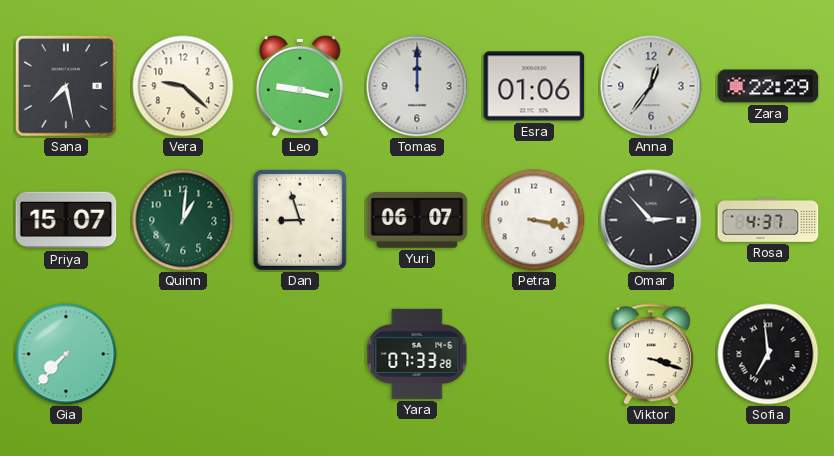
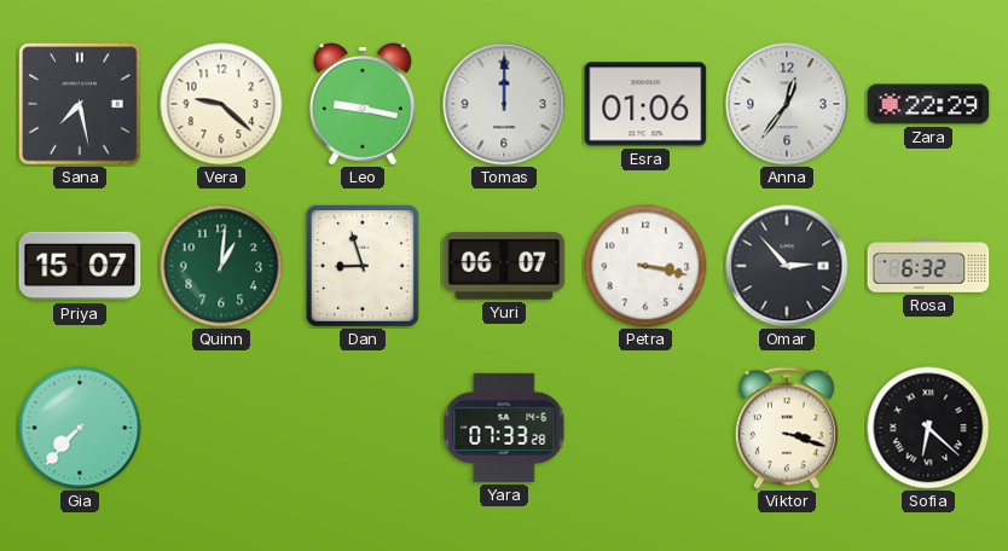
Rosa: 4:37 -> 6:32 (928, 267)
Sofia: 6:59 -> 6:22 (928, 428)
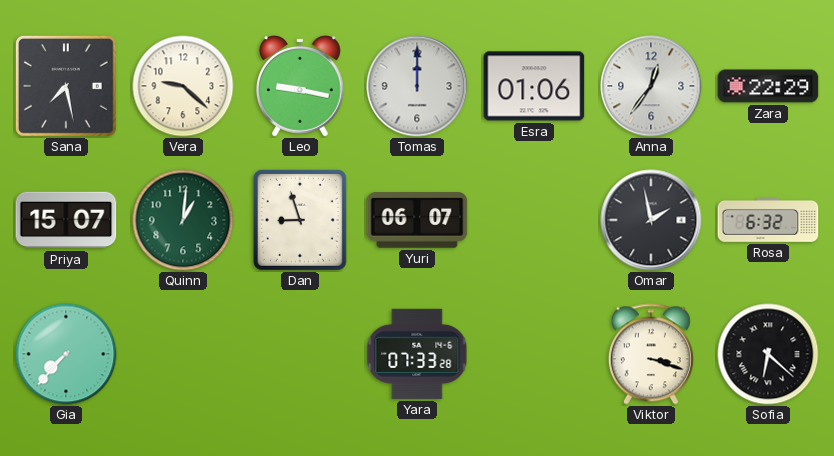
Petra: 3:17 -> none (645, 266)
Omar: 2:53 -> 1:58 (651, 220)
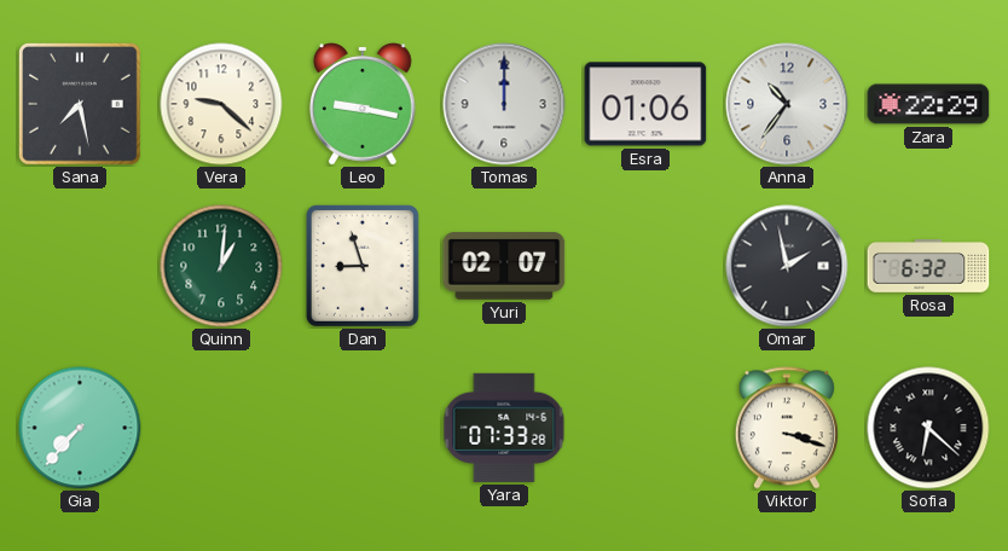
Anna: 12:36 -> 10:36 (787, 104)
Priya: 15:07 -> none (66, 220)
Yuri: 06:07 -> 02:07 (504, 266)
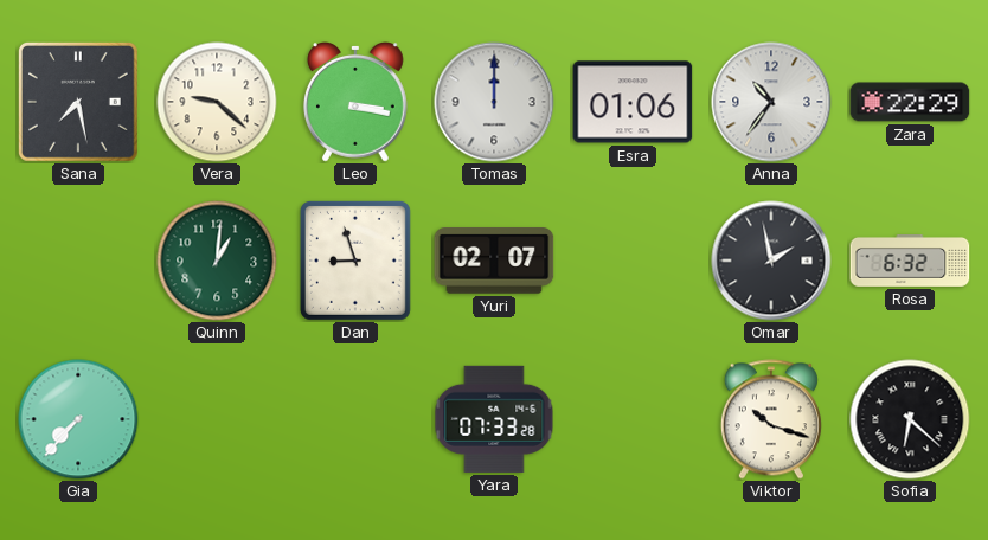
Leo: 9:17 -> 3:17 (355, 103)
Viktor: 3:18 -> 10:18 (771, 419)
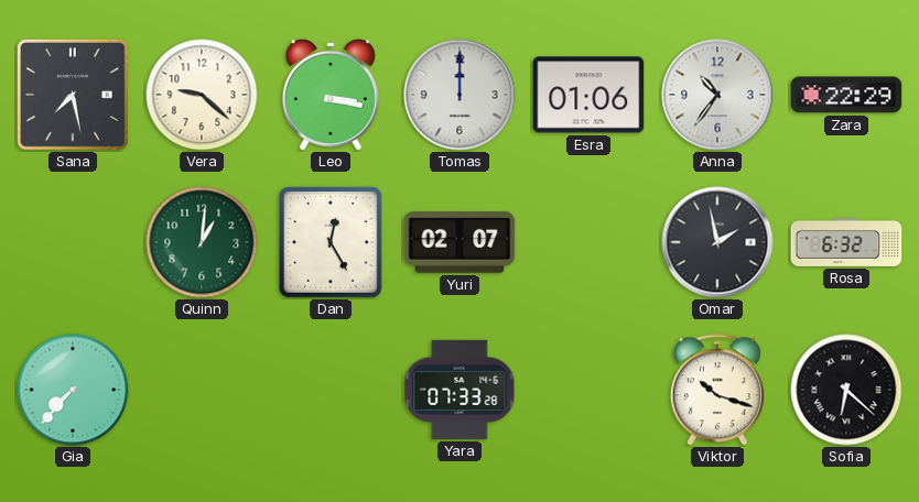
Dan: 8:57 -> 12:25 (331, 242)
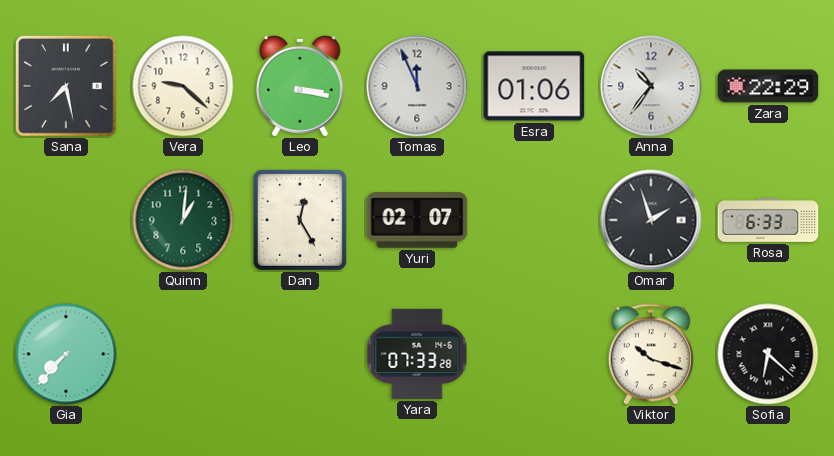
Tomas: 12:00 -> 11:56 (417, 86)
Omar: 1:58 -> 1:57 (651, 220)
Rosa: 6:32 -> 6:33 (768, 221)
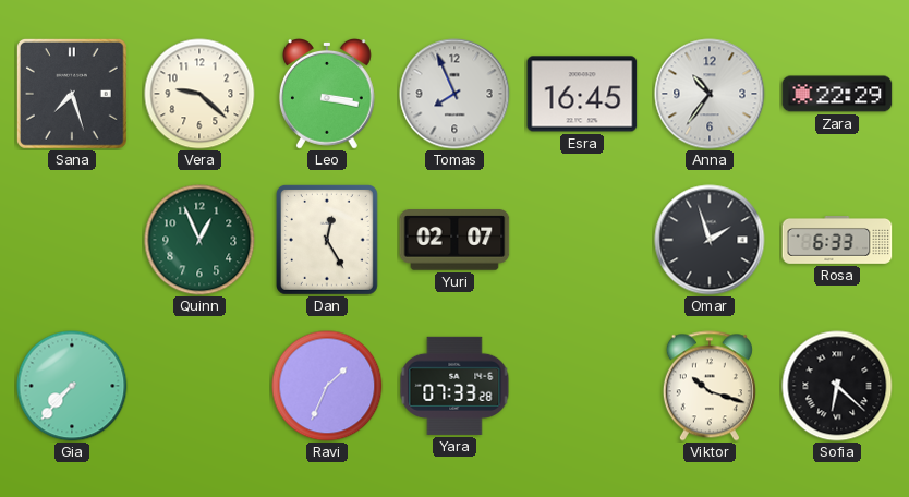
Sana: 7:28 -> 7:27 (72, 94)
Tomas: 11:56 -> 7:56 (455, 94)
Esra: 01:06 -> 16:45 (582, 94)
Quinn: 1:01 -> 12:56 (199, 240)
Ravi: none -> 1:34 (327, 386)
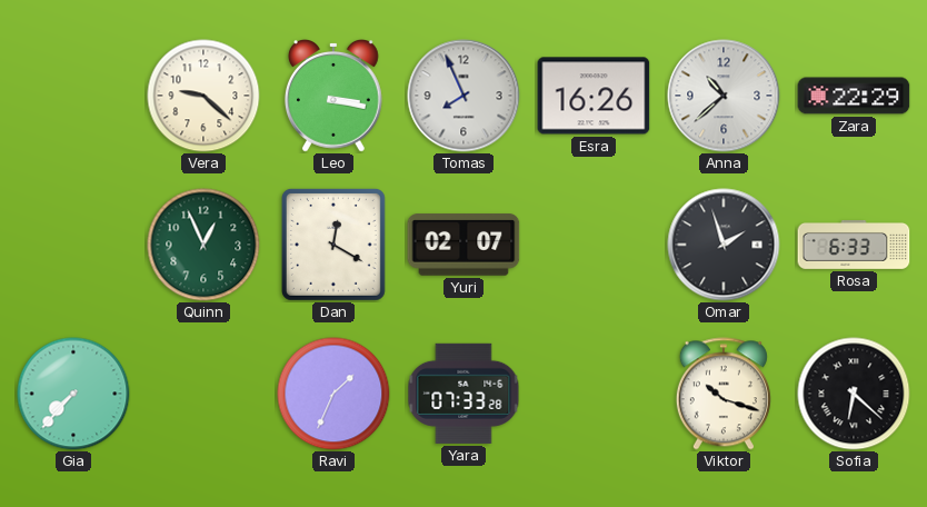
Sana: 7:27 -> none (72, 94)
Esra: 16:45 -> 16:26 (594, 96)
Anna: 10:36 -> 10:38 (724, 96)
Dan: 12:25 -> 12:20 (333, 245)
